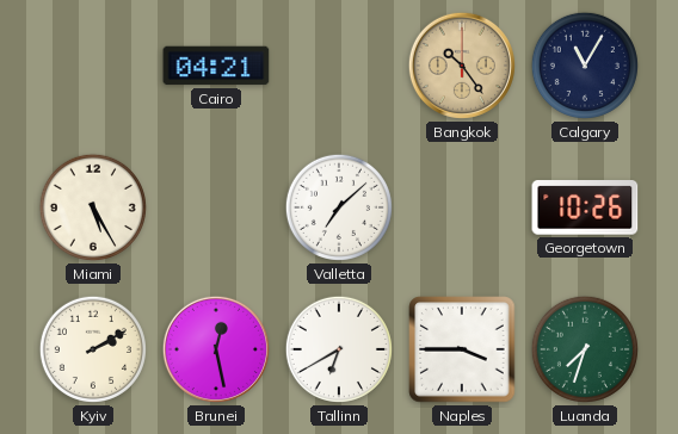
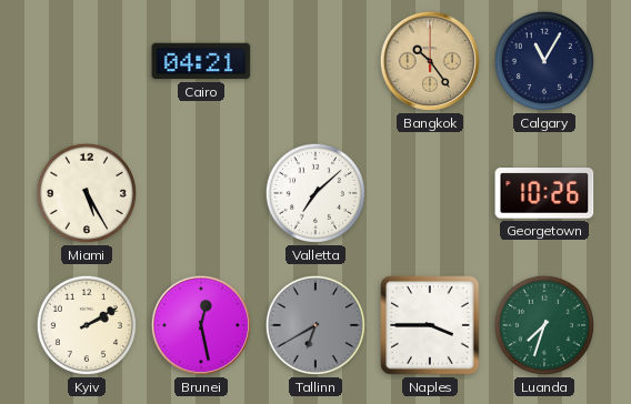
Tallinn dial: white -> grey (315, 325)
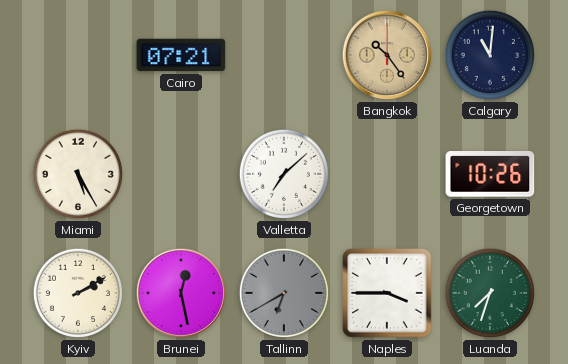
Cairo: 04:21 -> 07:21 (181, 55)
Calgary: 11:05 -> 11:01 (490, 55)
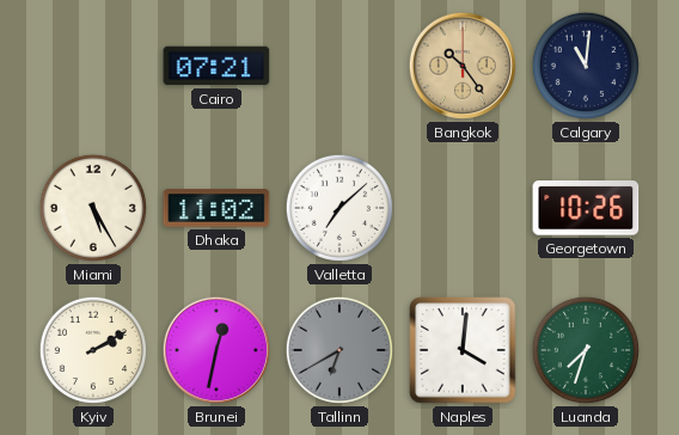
Dhaka: none -> 11:02 (216, 208)
Brunei: 12:28 -> 12:32 (216, 350)
Naples: 3:45 -> 4:01 (463, 350)
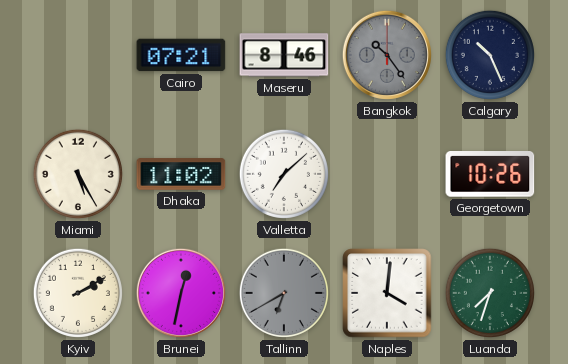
Maseru: none -> 8:46 (284, 55)
Bangkok dial: champagne -> grey (387, 55)
Calgary: 11:01 -> 10:26 (490, 55)
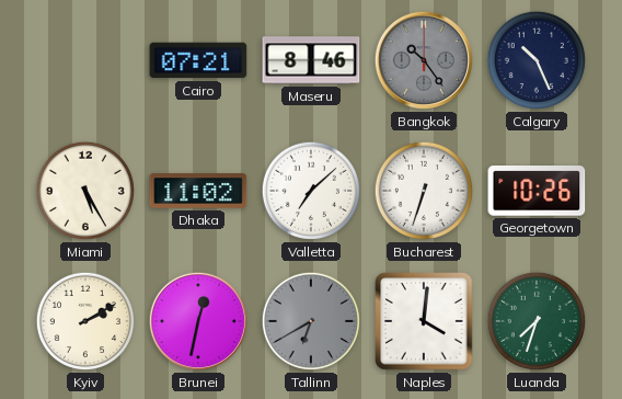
Bucharest: none -> 6:33 (424, 191)
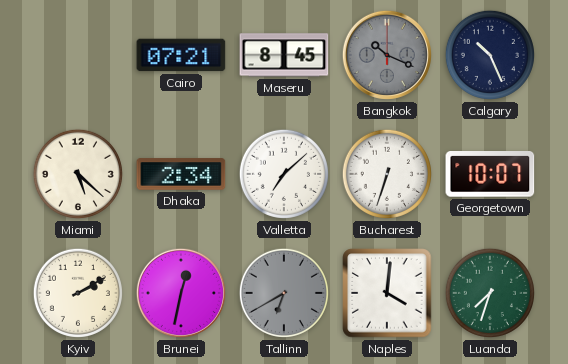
Maseru: 8:46 -> 8:45 (284, 55)
Bangkok: 10:24 -> 10:19 (387, 55)
Miami: 5:25 -> 5:22 (78, 174)
Dhaka: 11:02 -> 2:34 (181, 174)
Georgetown: 10:26 -> 10:07 (490, 175)
